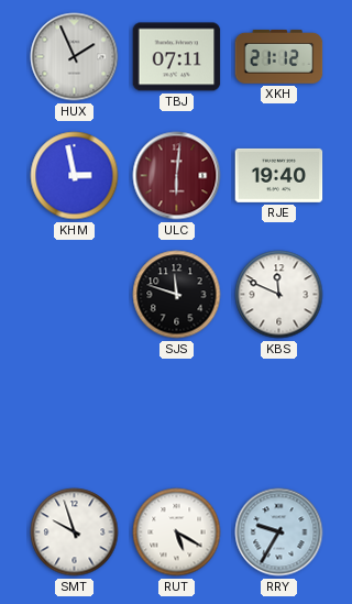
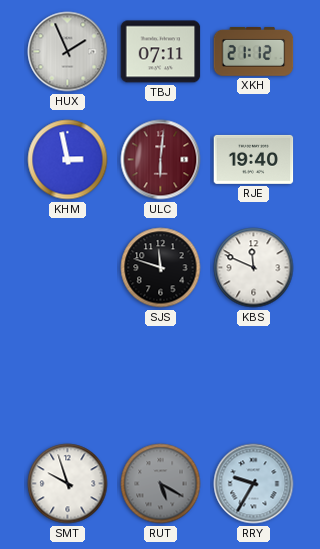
RUT dial: white -> grey (161, 484)
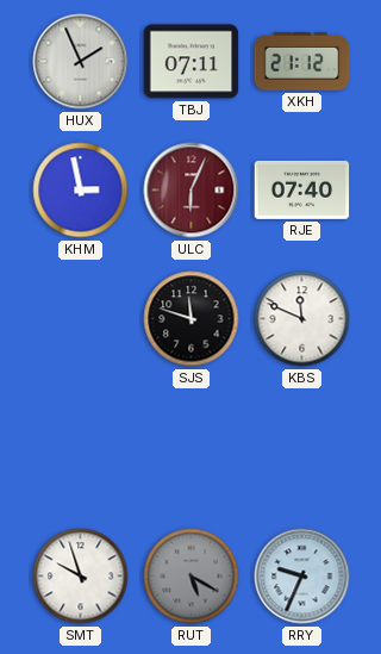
ULC: 6:01 -> 6:04 (192, 191)
RJE: 19:40 -> 07:40 (302, 189)
RRY: 9:35 -> 9:34 (302, 577)
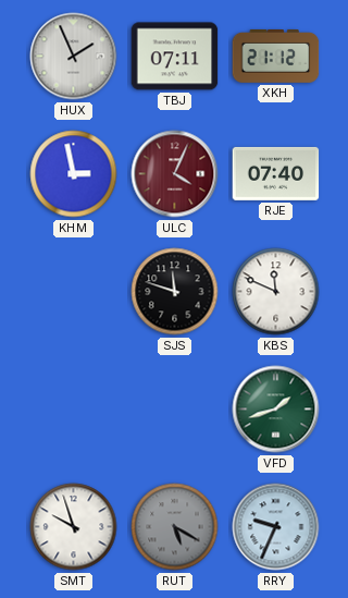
ULC: 6:04 -> 4:04 (175, 174)
VFD: none -> 1:42 (276, 410)
